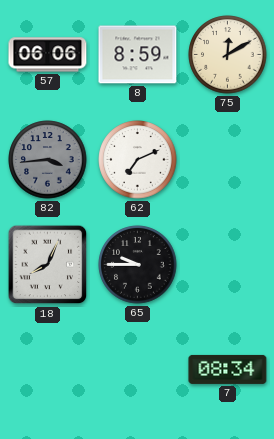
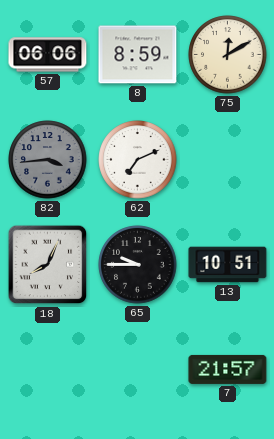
13: none -> 10:51 (228, 265)
7: 08:34 -> 21:57 (228, 369)
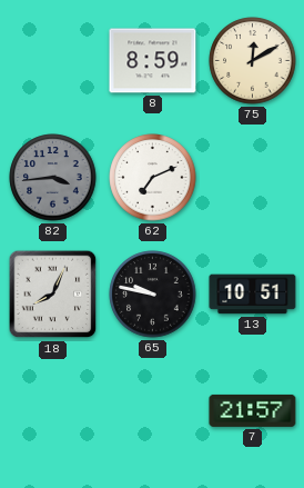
57: 06:06 -> none (48, 55)
65: 9:45 -> 9:47 (153, 295)
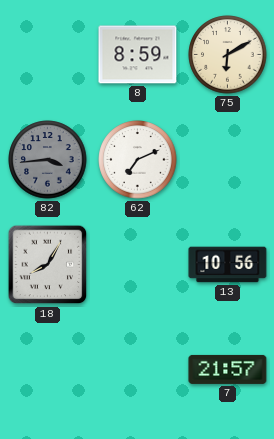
75: 12:10 -> 6:10 (228, 55)
18: 8:04 -> 8:05 (48, 265)
65: 9:47 -> none (153, 295)
13: 10:51 -> 10:56 (228, 265)
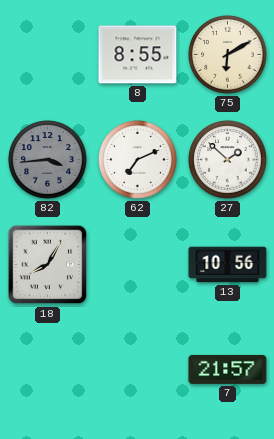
8: 8:59 -> 8:55 (138, 55)
27: none -> 1:52 (228, 160)
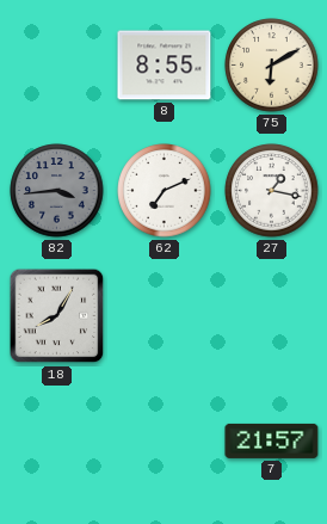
27: 1:52 -> 1:17 (272, 191)
13: 10:56 -> none (228, 265)
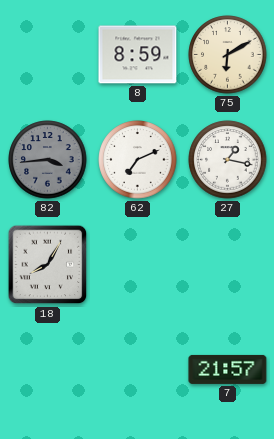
8: 8:55 -> 8:59 (138, 55)
